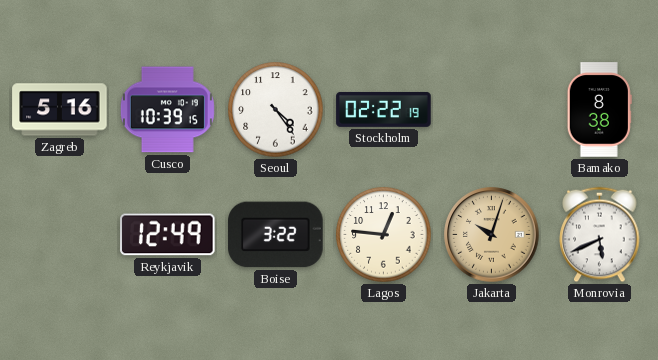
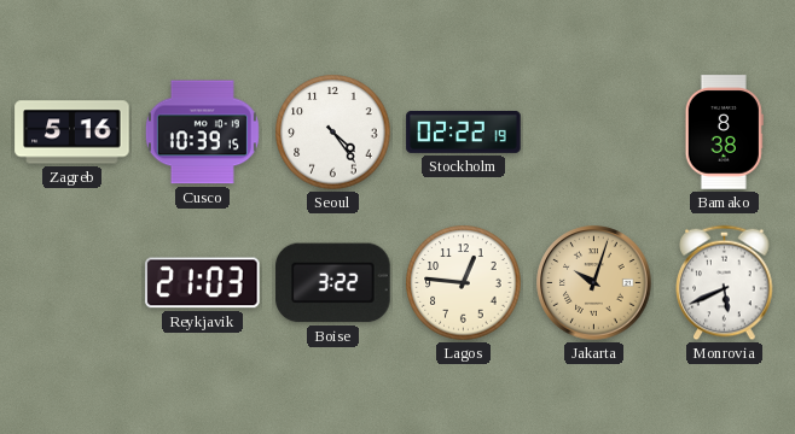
Reykjavik: 12:49 -> 21:03 (203, 283)
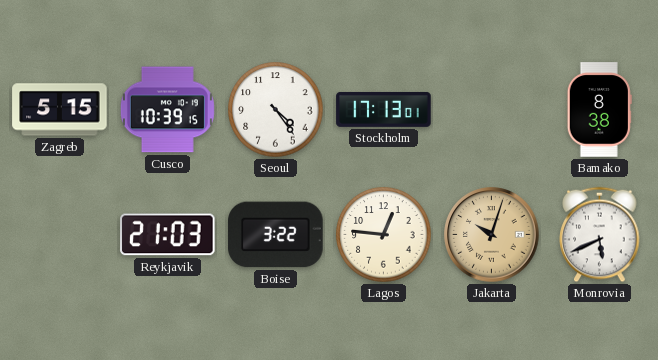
Zagreb: 5:16 -> 5:15 (60, 110)
Stockholm: 02:22 -> 17:13 (384, 110)
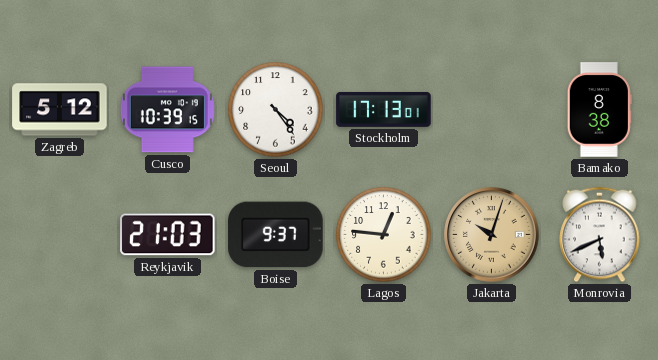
Zagreb: 5:15 -> 5:12 (60, 110)
Boise: 3:22 -> 9:37 (276, 235)
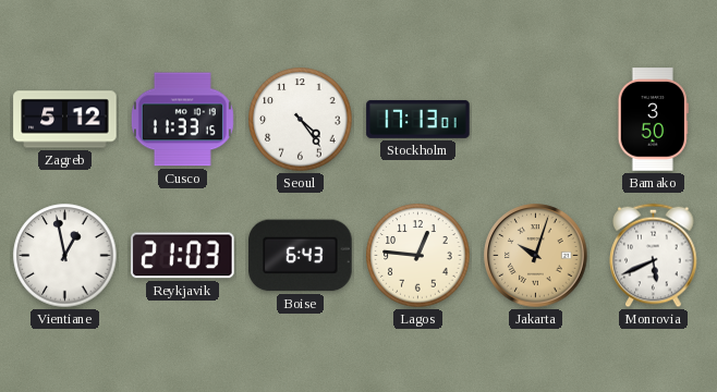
Cusco: 10:39 -> 11:33 (182, 120)
Bamako: 8:38 -> 3:50 (653, 120)
Vientiane: none -> 12:58 (65, 256)
Boise: 9:37 -> 6:43 (301, 256)
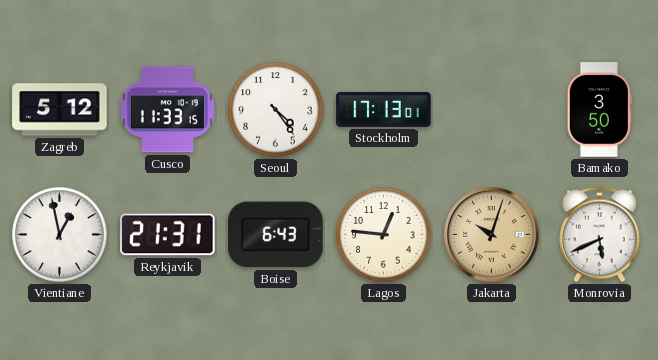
Reykjavik: 21:03 -> 21:31 (168, 235)
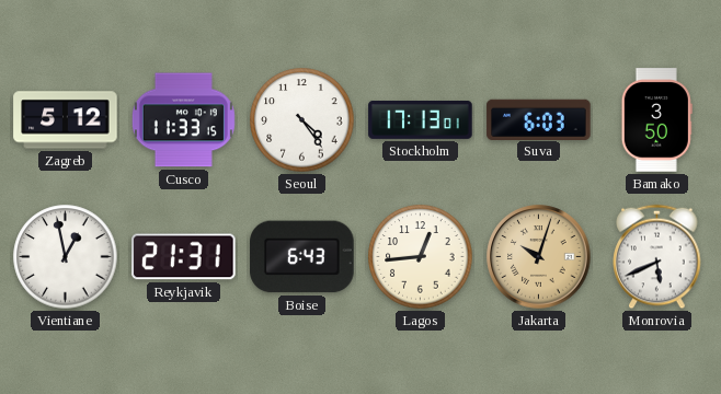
Suva: none -> 6:03 (539, 119)
Lagos: 12:46 -> 12:44 (421, 257)
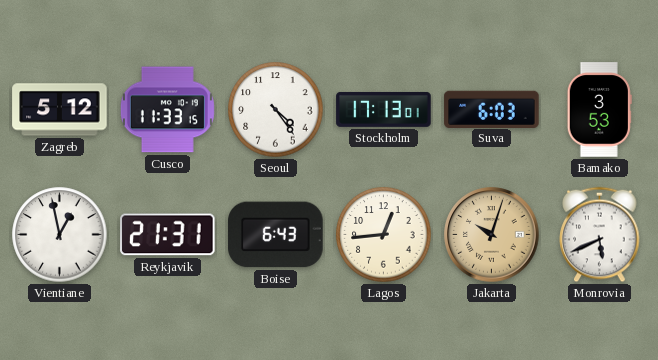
Bamako: 3:50 -> 3:53 (599, 110)
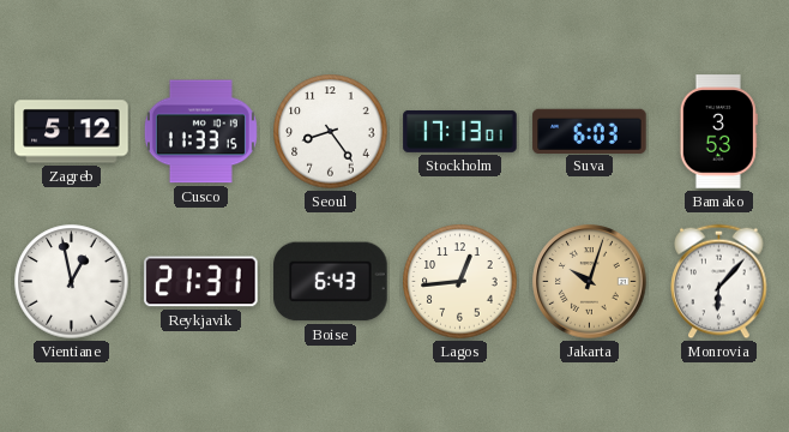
Seoul: 4:24 -> 8:24 (331, 132)
Monrovia: 5:41 -> 6:07 (719, 282)
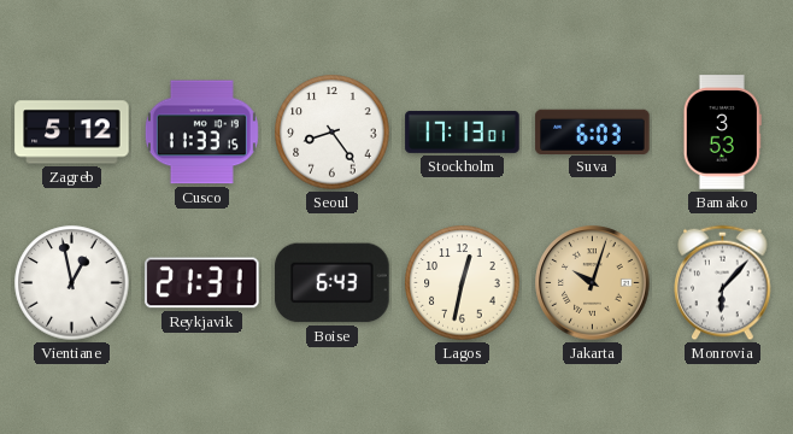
Lagos: 12:44 -> 12:32 (463, 283)
